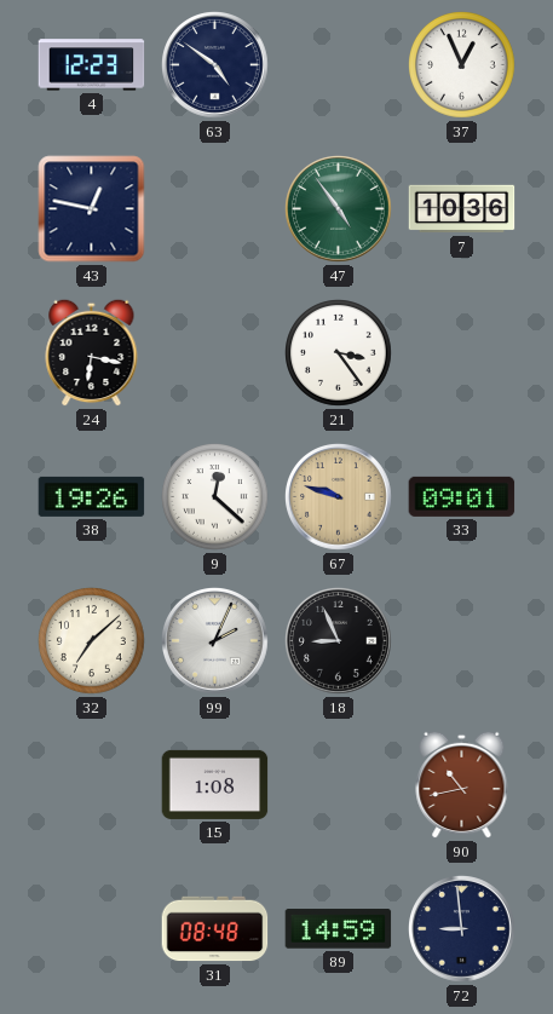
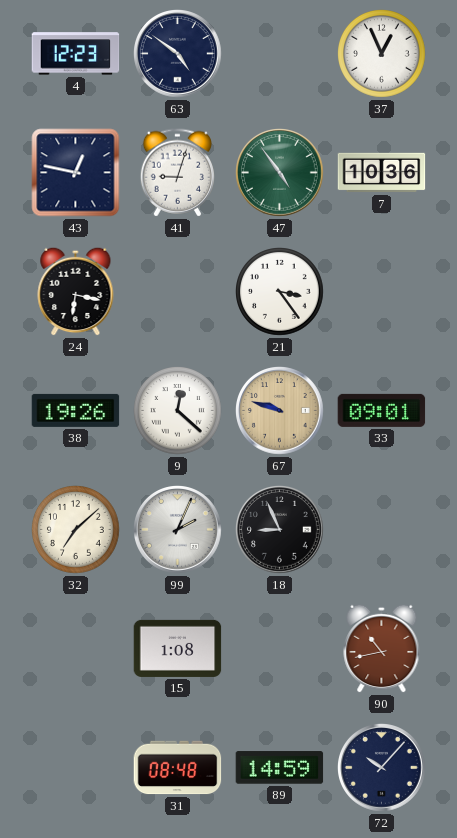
41: none -> 9:03 (177, 173)
72: 8:59 -> 10:07 (382, 768)
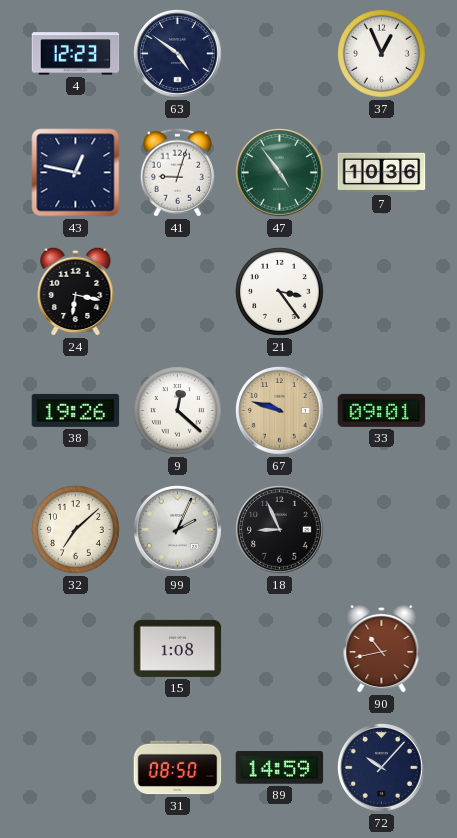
31: 08:48 -> 08:50 (178, 768)
